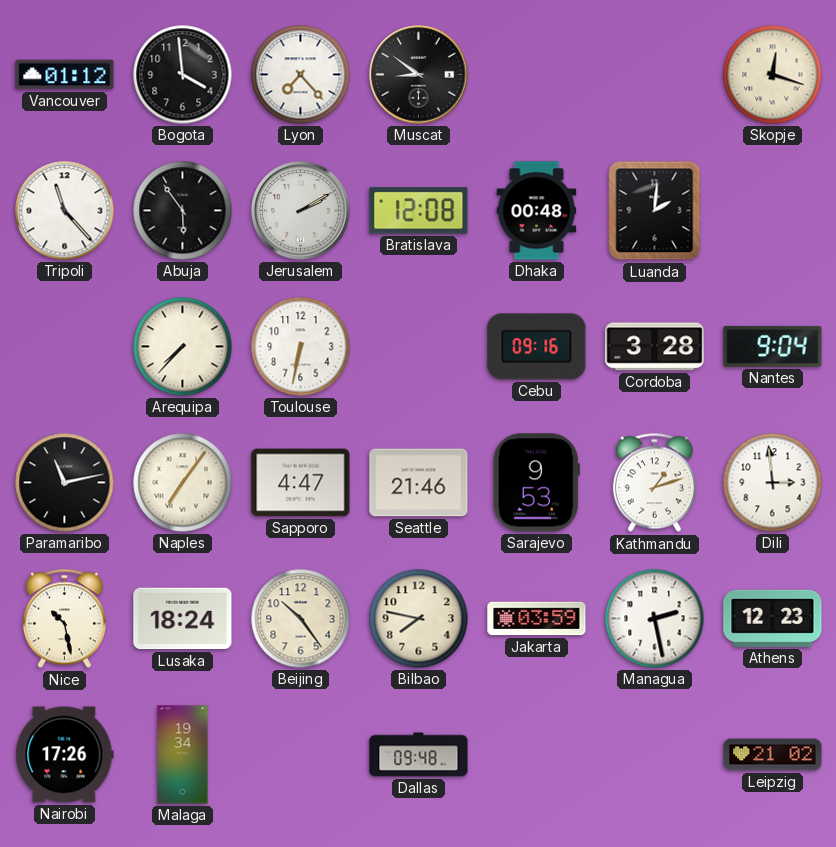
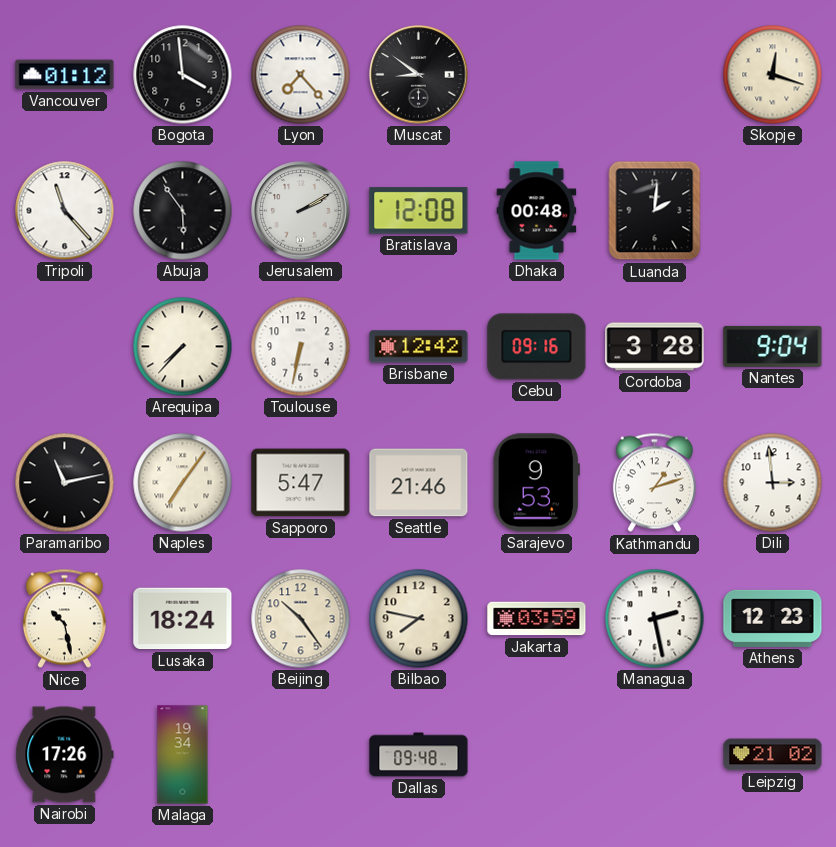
Brisbane: none -> 12:42 (419, 347)
Sapporo: 4:47 -> 5:47 (301, 483)
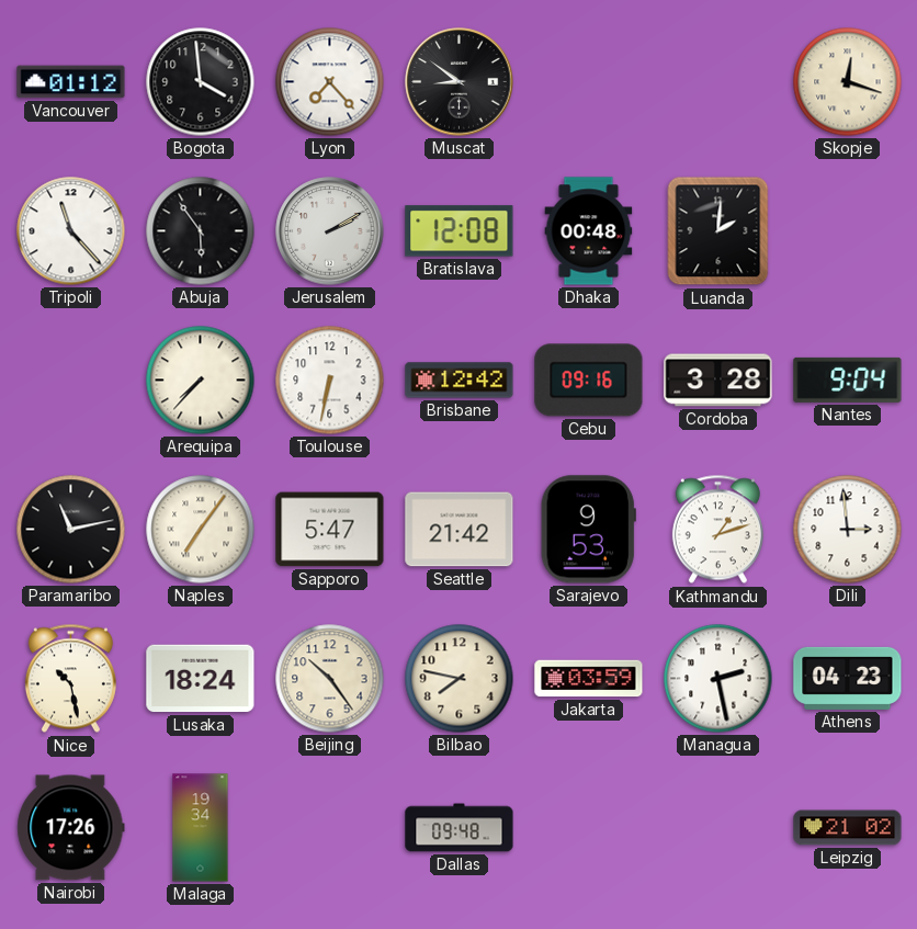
Seattle: 21:46 -> 21:42 (460, 530)
Athens: 12:23 -> 04:23 (848, 678)
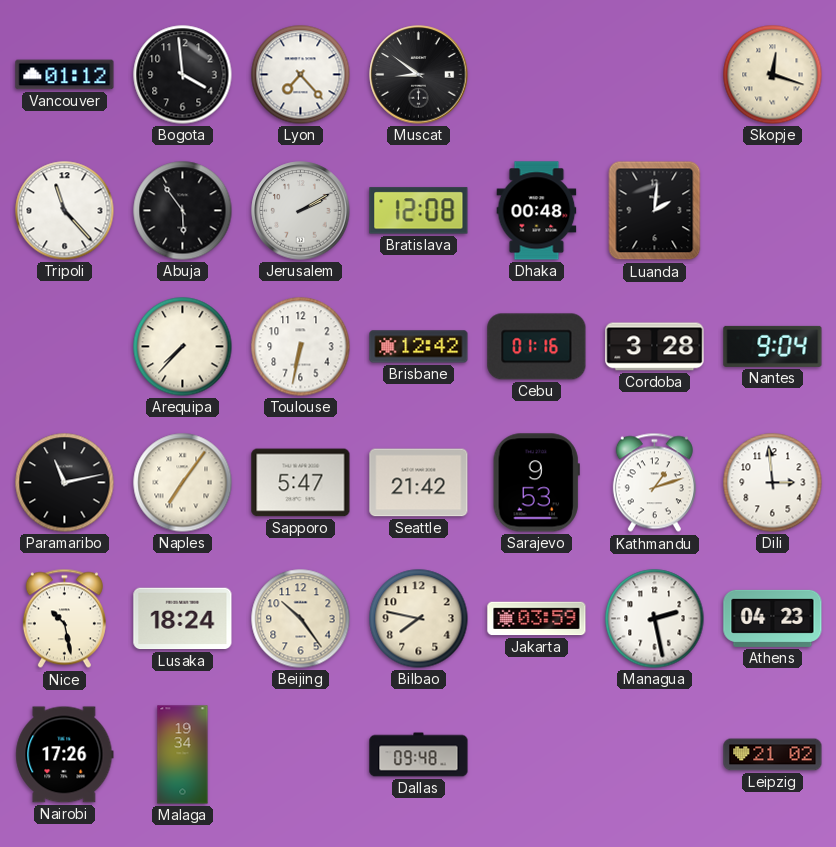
Cebu: 09:16 -> 01:16 (537, 347)
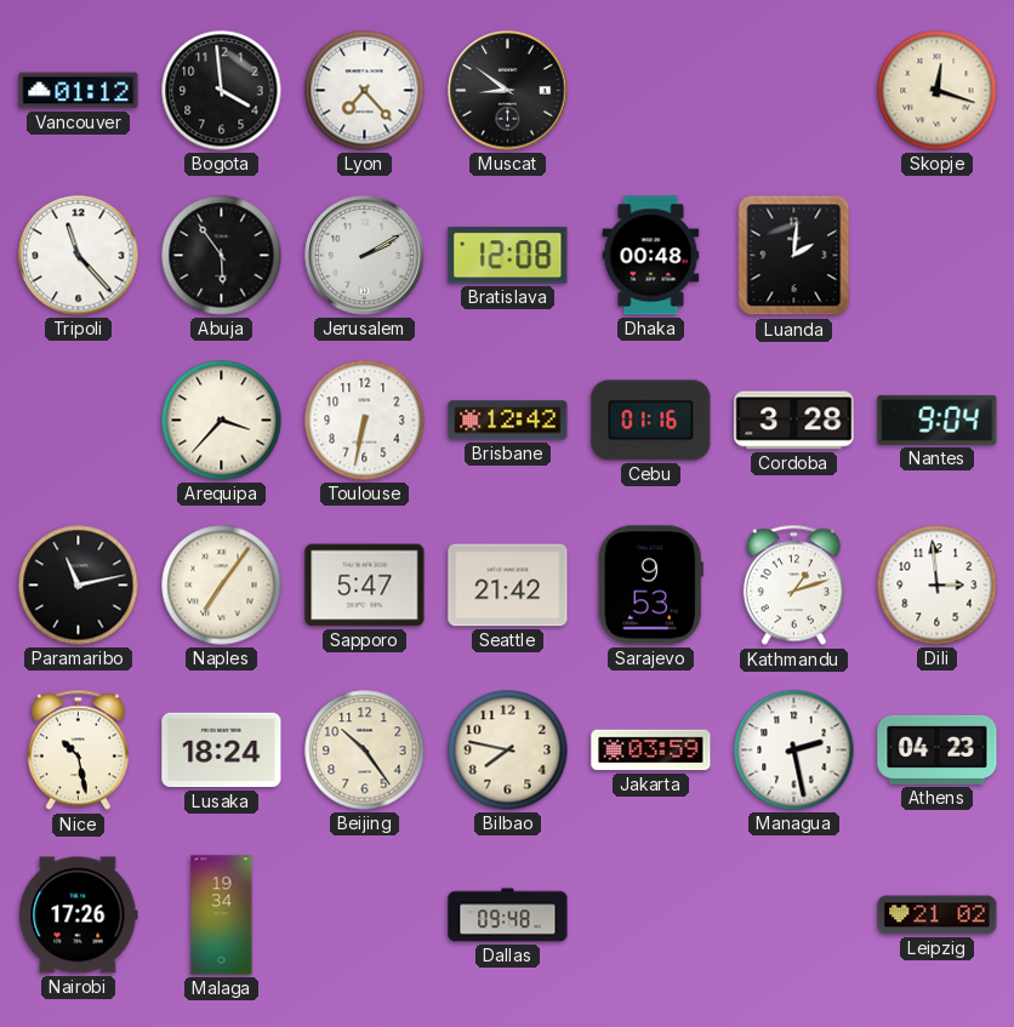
Arequipa: 7:37 -> 3:37 (222, 421)
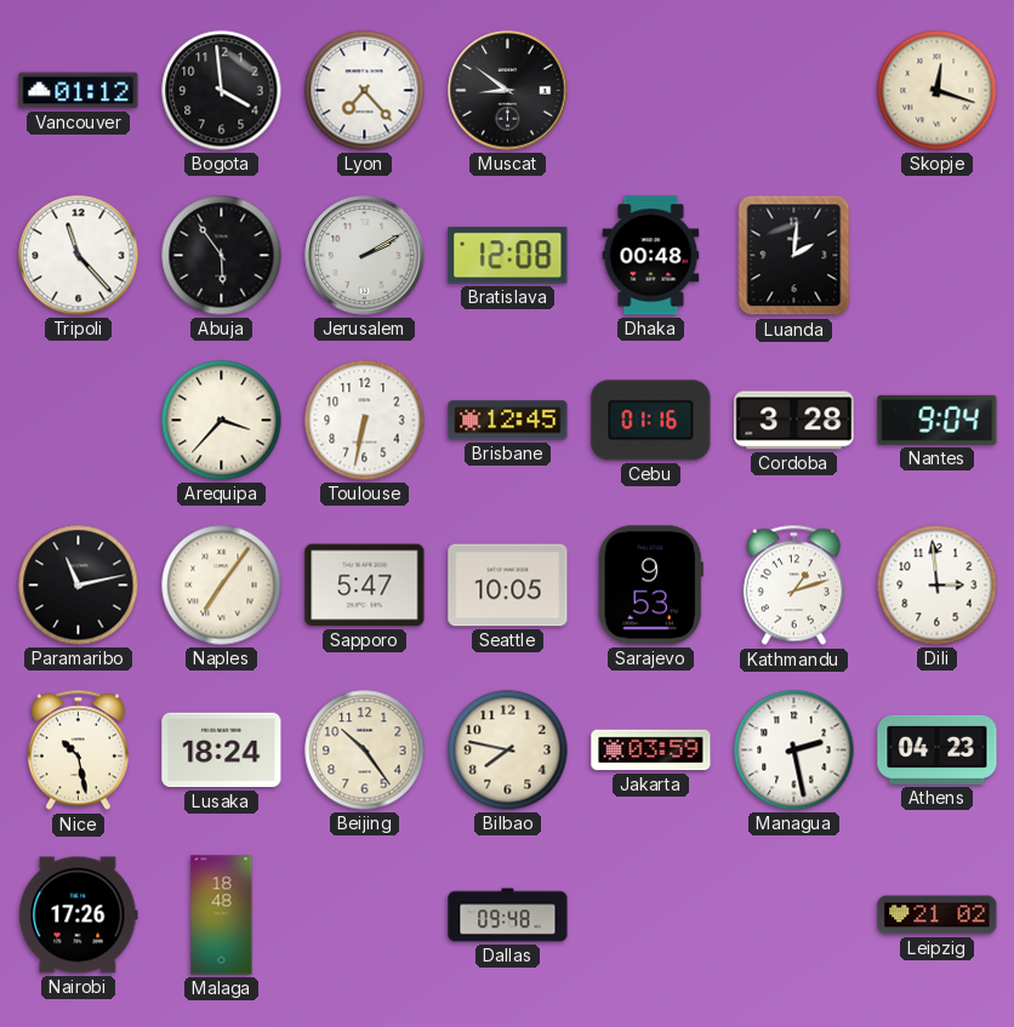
Brisbane: 12:42 -> 12:45 (508, 421)
Seattle: 21:42 -> 10:05 (508, 586)
Malaga: 19:34 -> 18:48 (222, 915)
